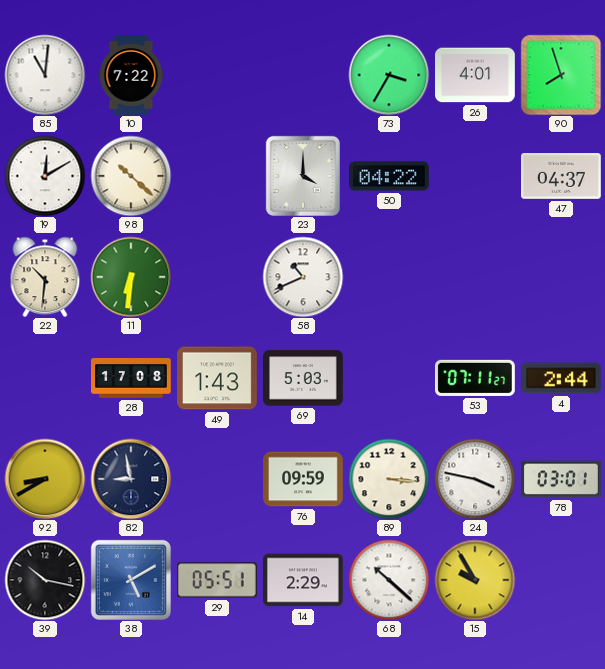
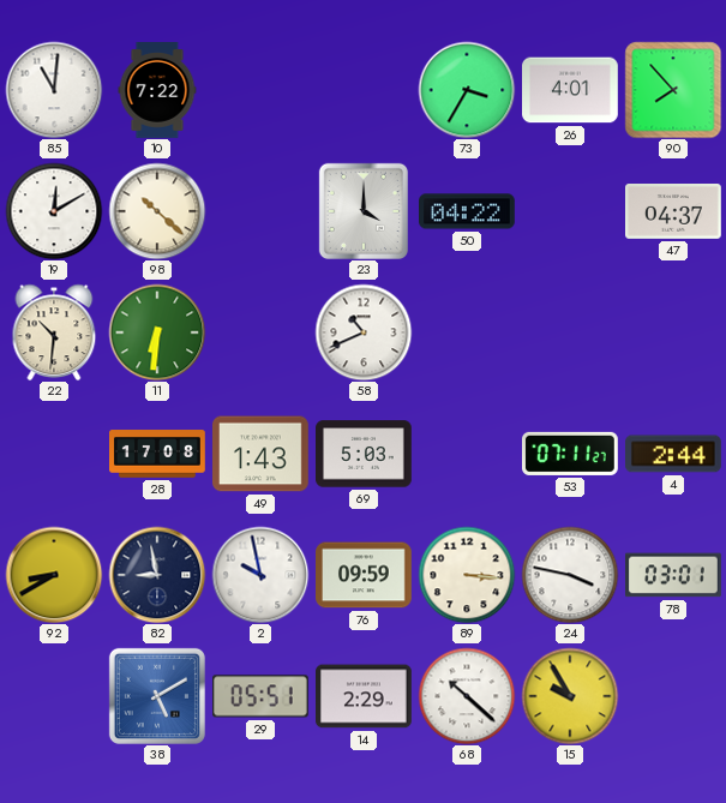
90: 7:57 -> 7:53 (673, 90)
2: none -> 9:58 (260, 575)
39: 10:17 -> none (45, 580)
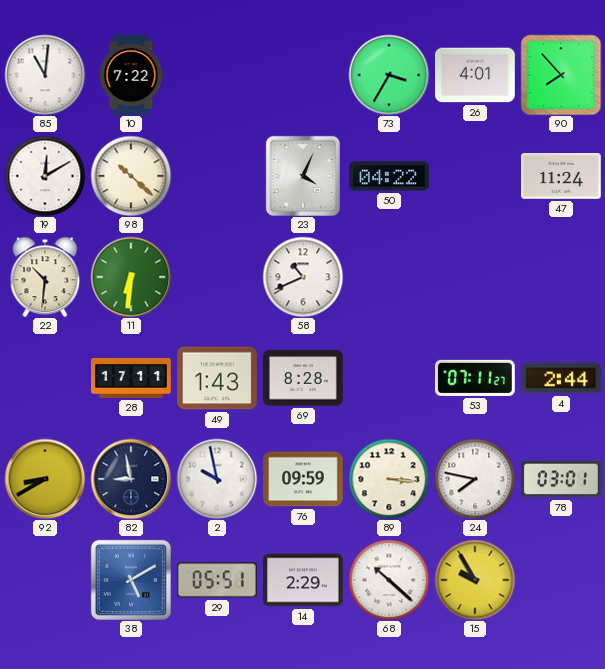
23: 4:00 -> 4:04 (303, 176)
47: 04:37 -> 11:24 (562, 177)
28: 17:08 -> 17:11 (132, 379)
69: 5:03 -> 8:28 (304, 378)
24: 3:47 -> 7:47 (475, 479)
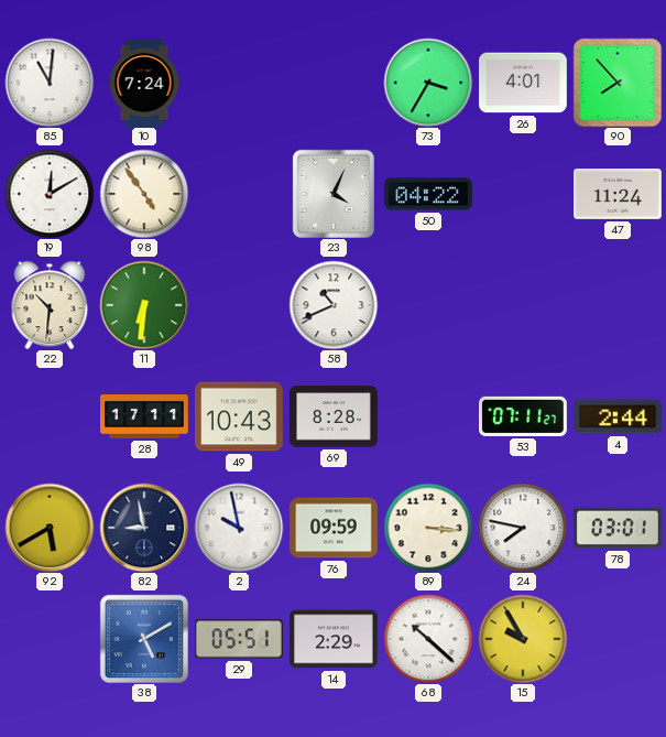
10: 7:22 -> 7:24 (144, 84)
98: 10:22 -> 4:54 (144, 194)
49: 1:43 -> 10:43 (240, 416)
92: 8:40 -> 5:40 (50, 528)
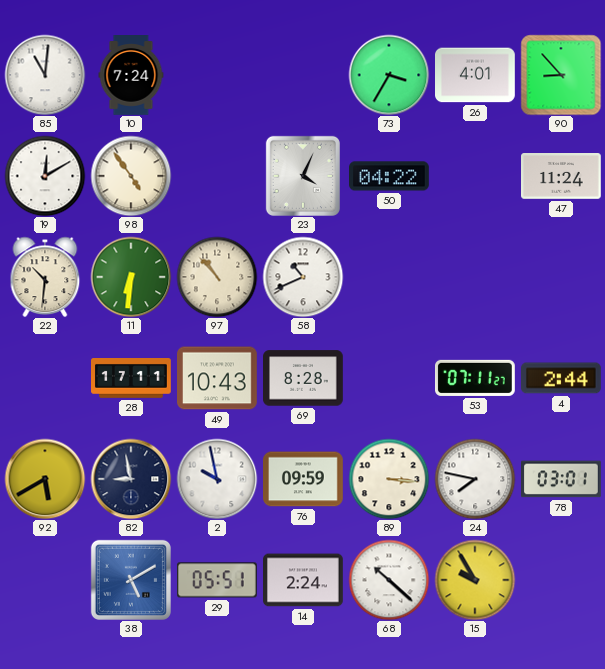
90: 7:53 -> 8:53 (561, 75)
97: none -> 10:53 (217, 277)
14: 2:29 -> 2:24 (304, 580)
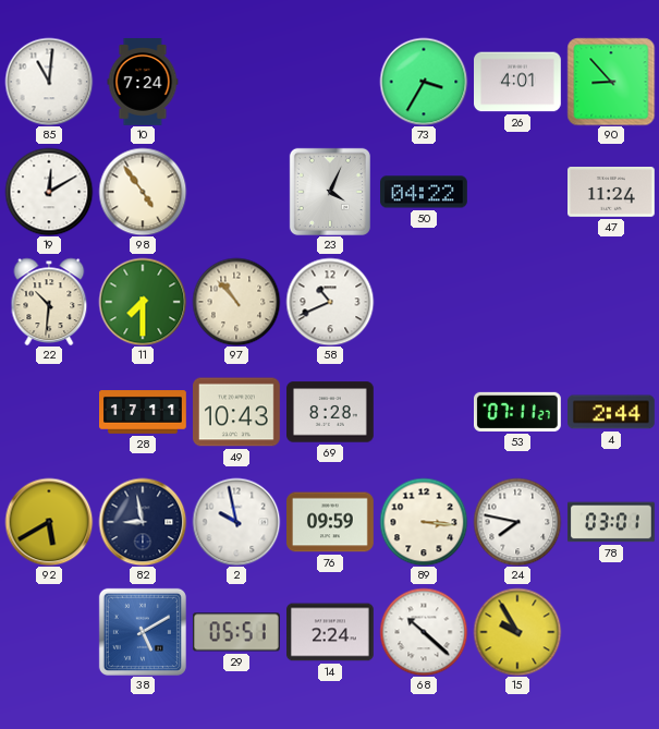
11: 6:31 -> 7:30 (143, 302)
